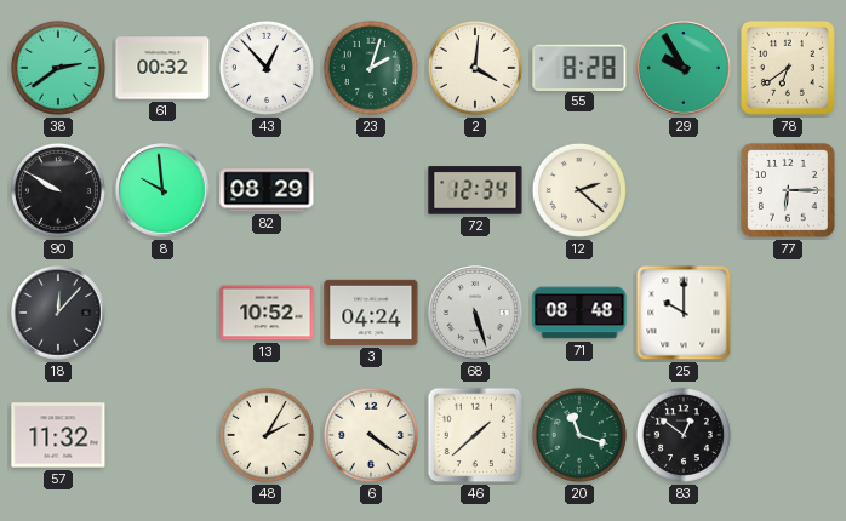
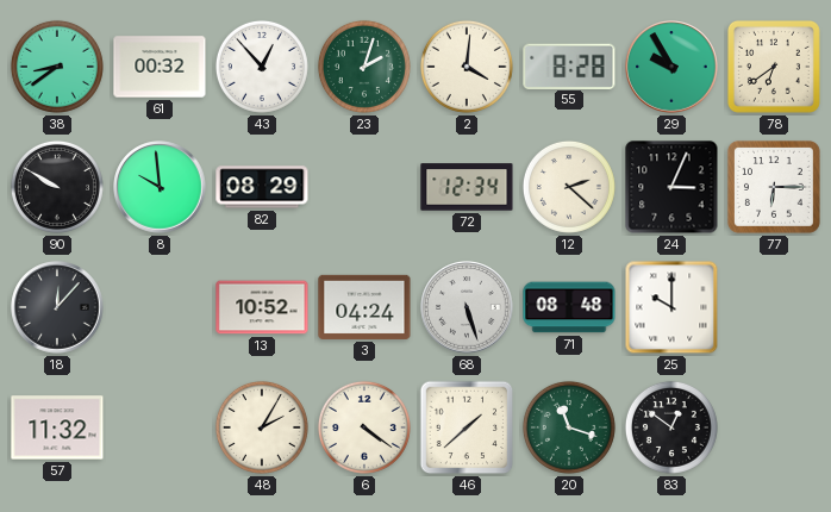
38: 2:39 -> 8:39 (57, 67)
24: none -> 3:04 (671, 187)
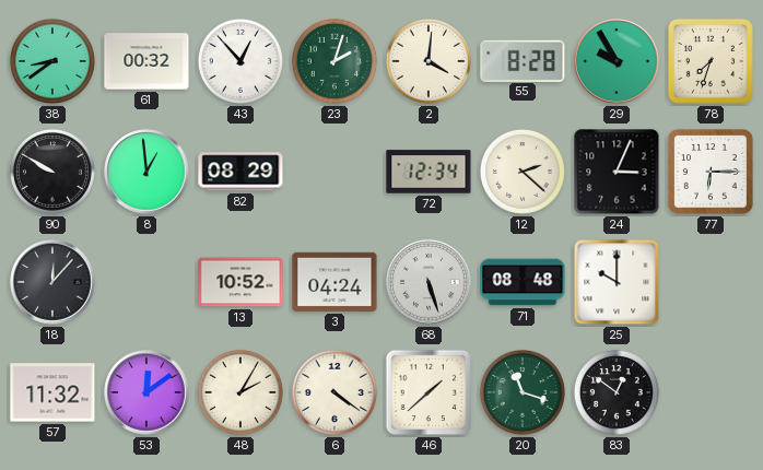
78: 6:39 -> 7:33 (711, 61)
8: 9:59 -> 12:59 (146, 172)
53: none -> 12:09 (146, 392)
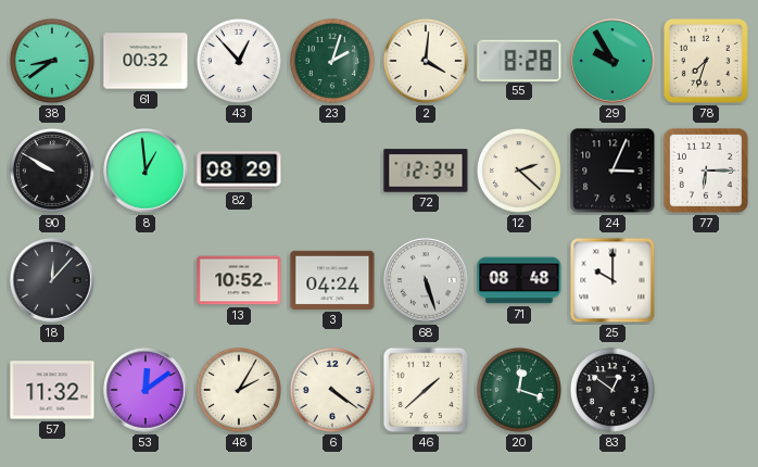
20: 11:18 -> 12:18 (519, 390)
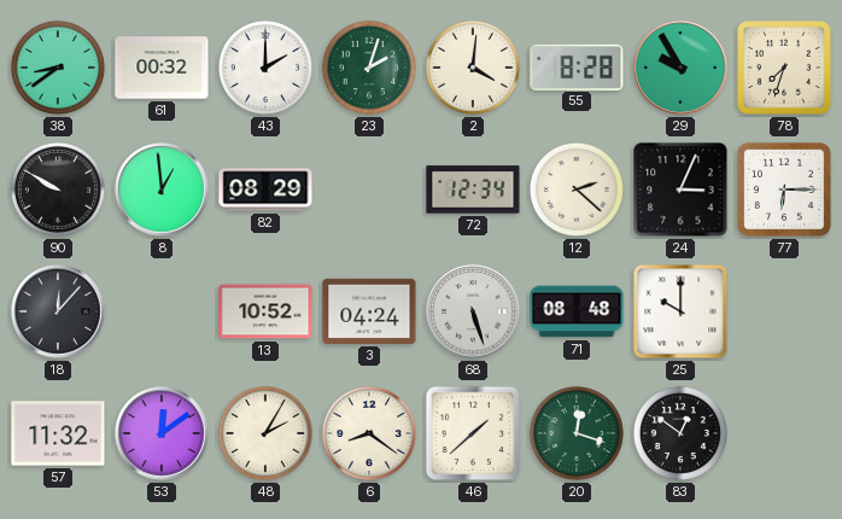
43: 12:53 -> 2:00 (265, 68)
6: 4:21 -> 8:21 (369, 433)
